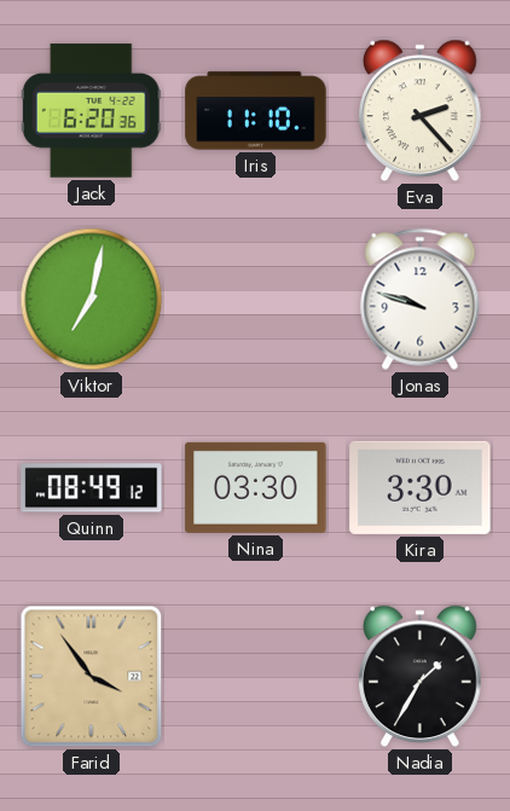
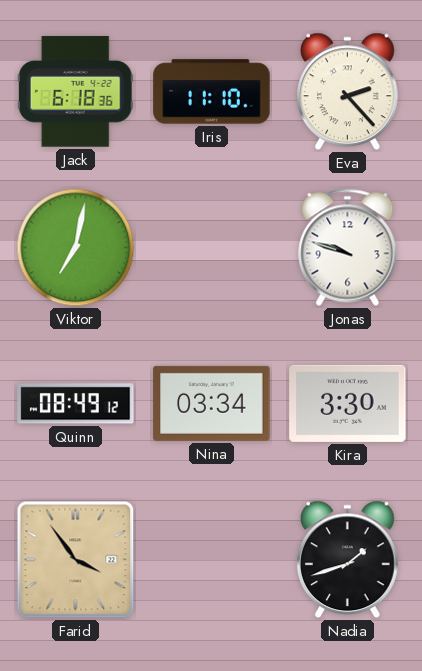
Jack: 6:20 -> 6:18 (75, 92)
Nina: 03:30 -> 03:34 (212, 403)
Nadia: 1:35 -> 1:42 (348, 560)
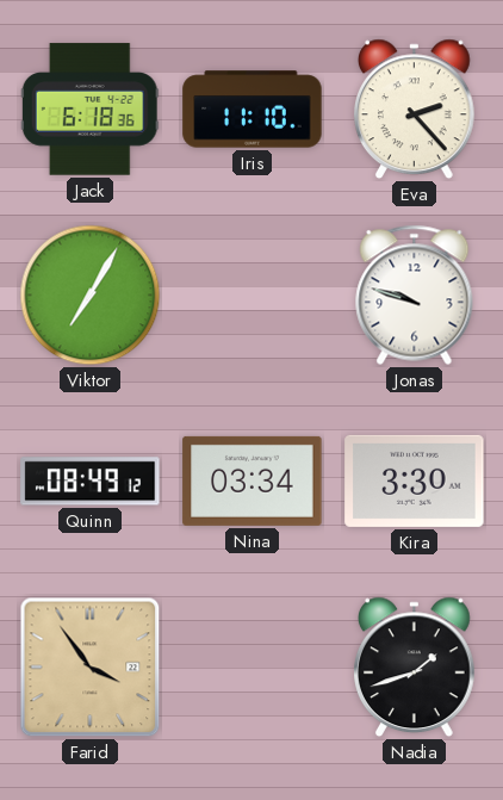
Viktor: 7:02 -> 7:05 (91, 296)
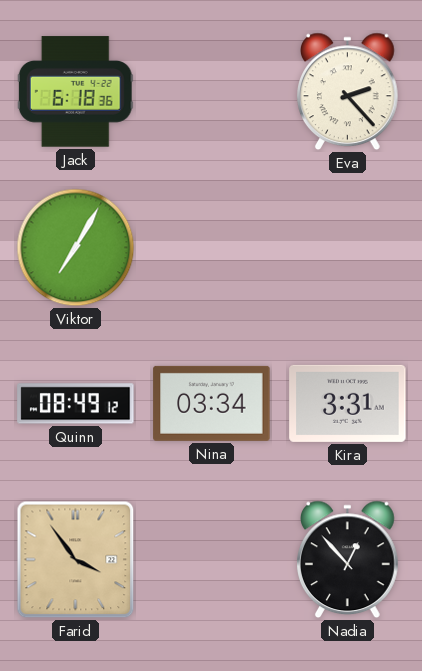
Iris: 11:10 -> none (253, 110)
Jonas: 9:48 -> none (415, 294)
Kira: 3:30 -> 3:31 (348, 403)
Nadia: 1:42 -> 12:53 (348, 560)
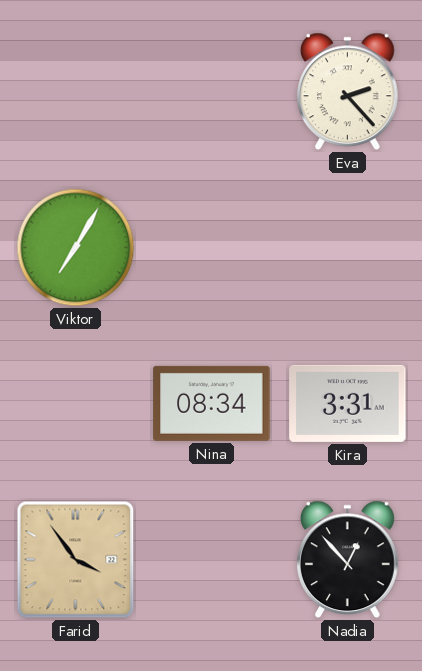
Jack: 6:18 -> none (75, 92)
Quinn: 08:49 -> none (76, 404)
Nina: 03:34 -> 08:34 (212, 403)
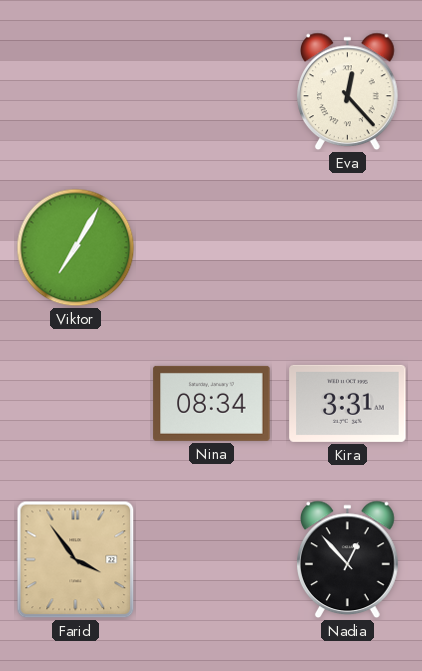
Eva: 2:23 -> 12:23 (348, 92)
